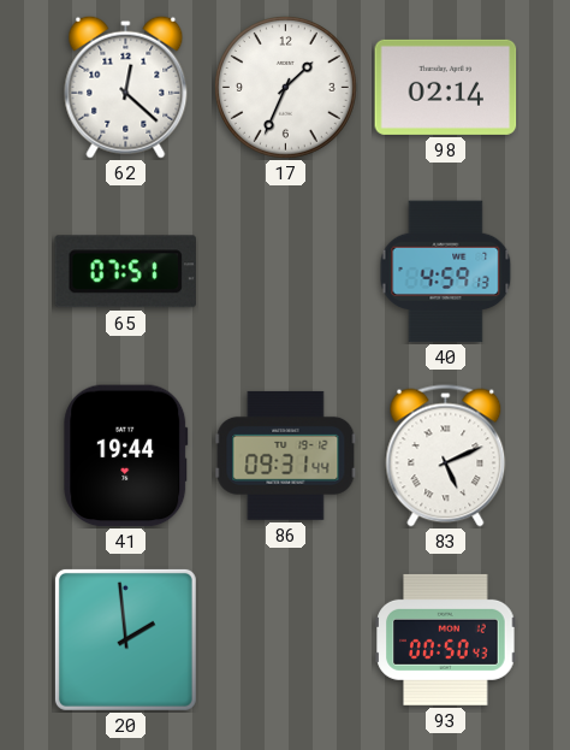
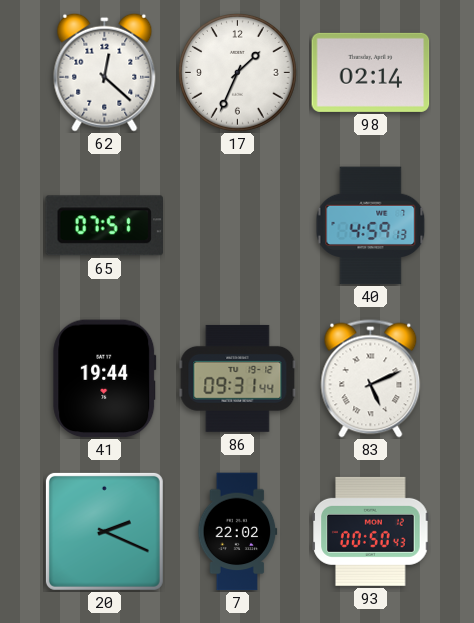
20: 1:59 -> 2:19 (104, 531)
7: none -> 22:02 (238, 532)
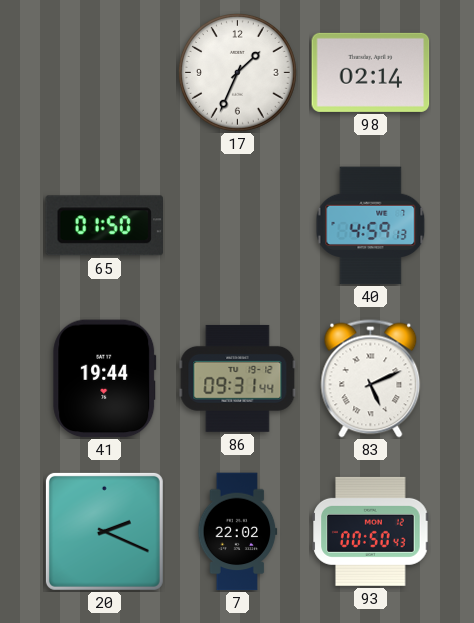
62: 12:22 -> none (105, 72)
65: 07:51 -> 01:50 (105, 226)
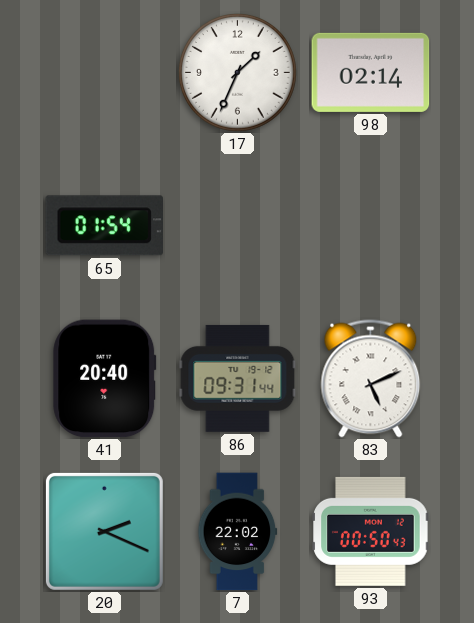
65: 01:50 -> 01:54 (105, 226)
40: 4:59 -> none (371, 226)
41: 19:44 -> 20:40 (105, 379)
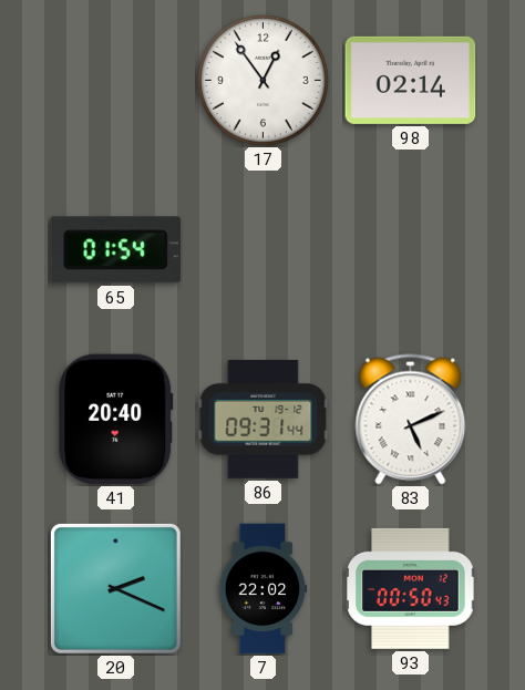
17: 1:34 -> 12:54 (262, 80)
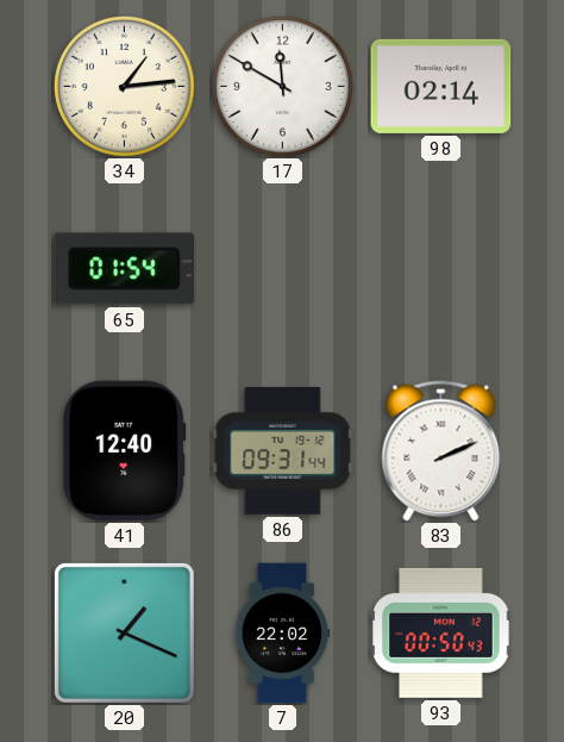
34: none -> 1:14 (124, 86)
17: 12:54 -> 11:50 (282, 86)
41: 20:40 -> 12:40 (125, 451)
83: 5:11 -> 2:11 (441, 451)
20: 2:19 -> 1:19 (124, 632)
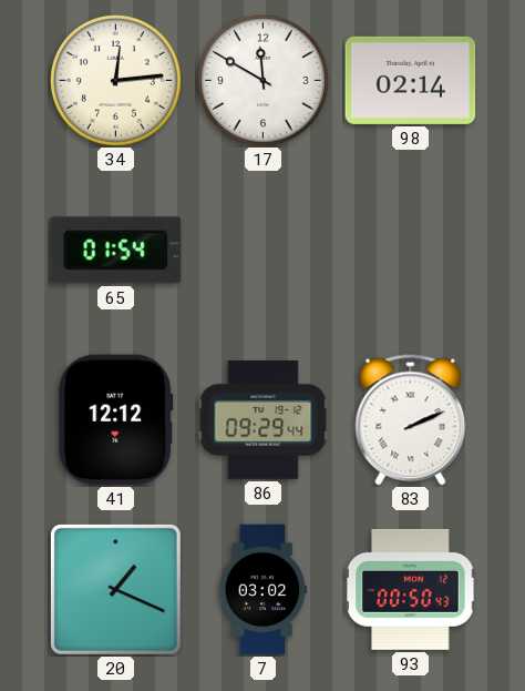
34: 1:14 -> 12:14 (115, 80)
41: 12:40 -> 12:12 (116, 420)
86: 09:31 -> 09:29 (264, 419)
7: 22:02 -> 03:02 (264, 590)
